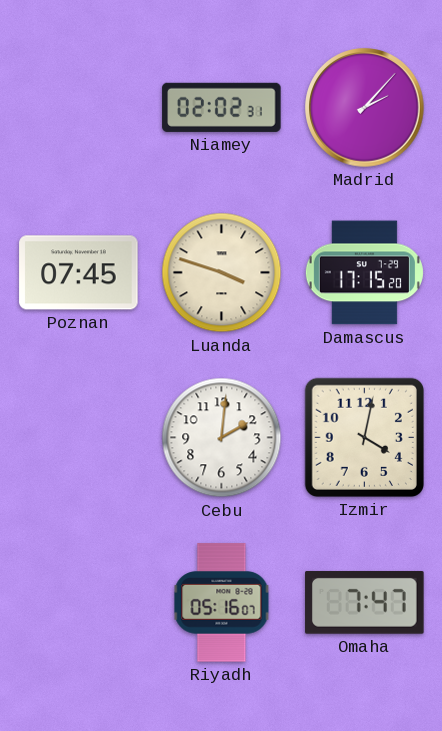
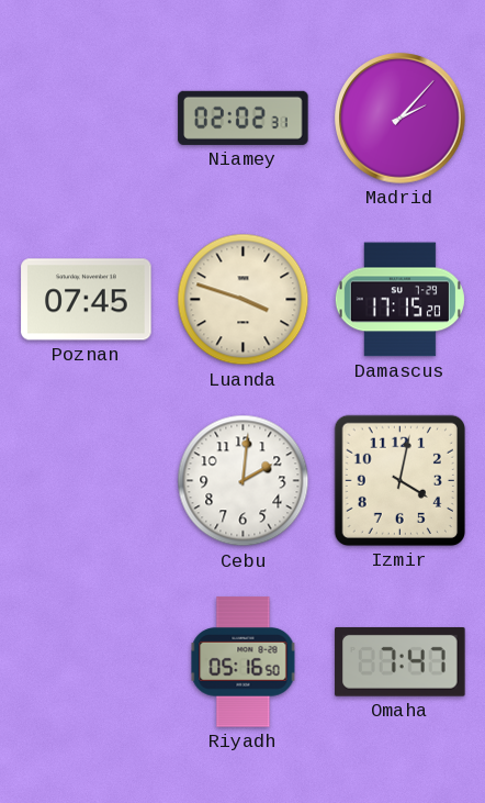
Riyadh: 05:16:07 -> 05:16:50 (244, 662)
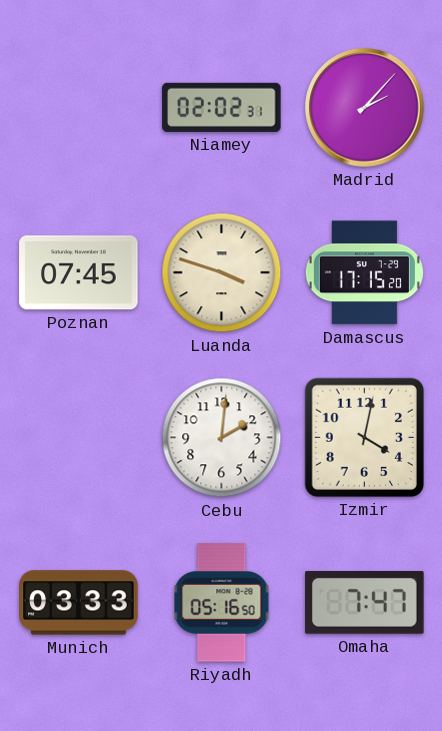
Munich: none -> 03:33 (79, 603)
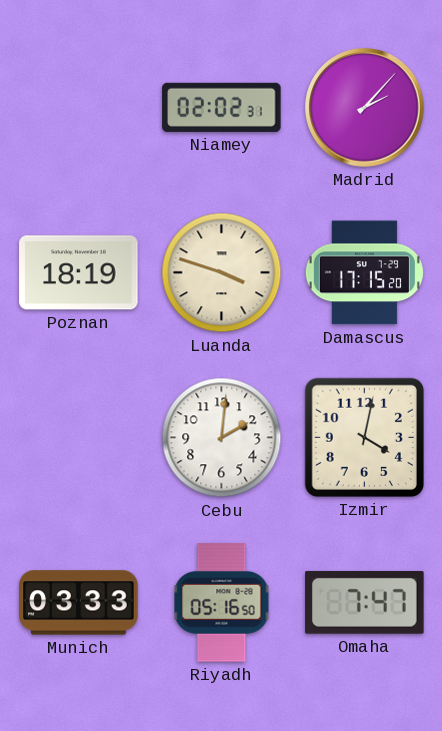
Poznan: 07:45 -> 18:19 (79, 273)
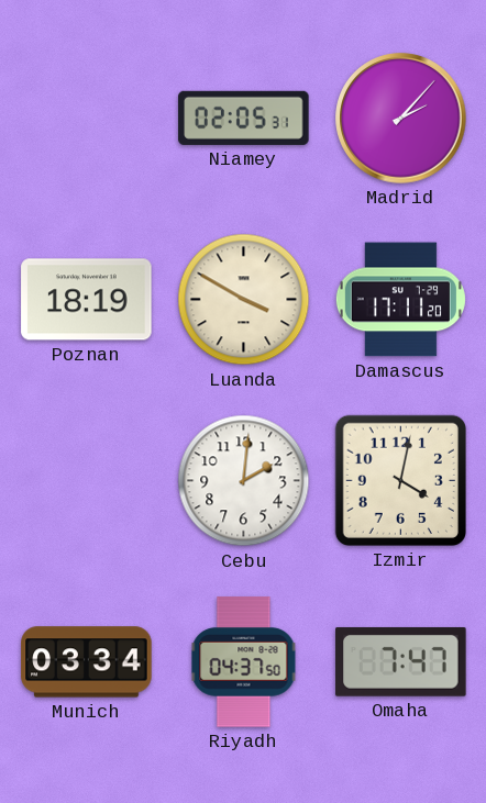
Niamey: 02:02 -> 02:05 (244, 118)
Luanda: 3:48 -> 3:50 (244, 300)
Damascus: 17:15 -> 17:11 (400, 300)
Munich: 03:33 -> 03:34 (87, 662)
Riyadh: 05:16 -> 04:37 (244, 662)
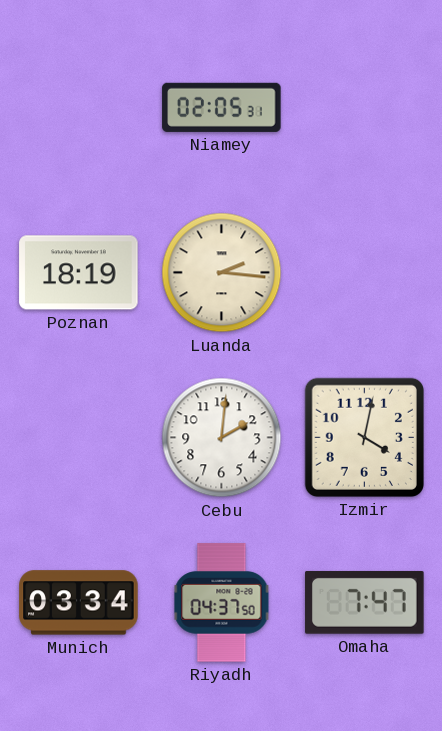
Madrid: 2:07 -> none (401, 119)
Luanda: 3:50 -> 2:16 (222, 273)
Damascus: 17:11 -> none (400, 300)
